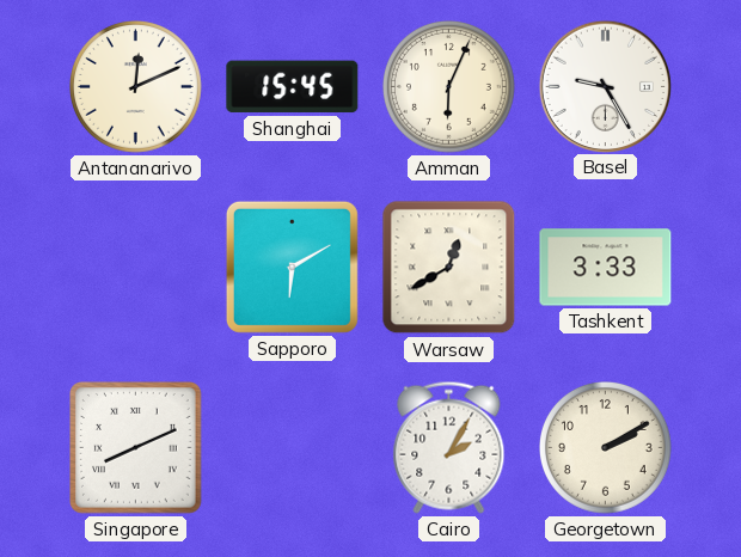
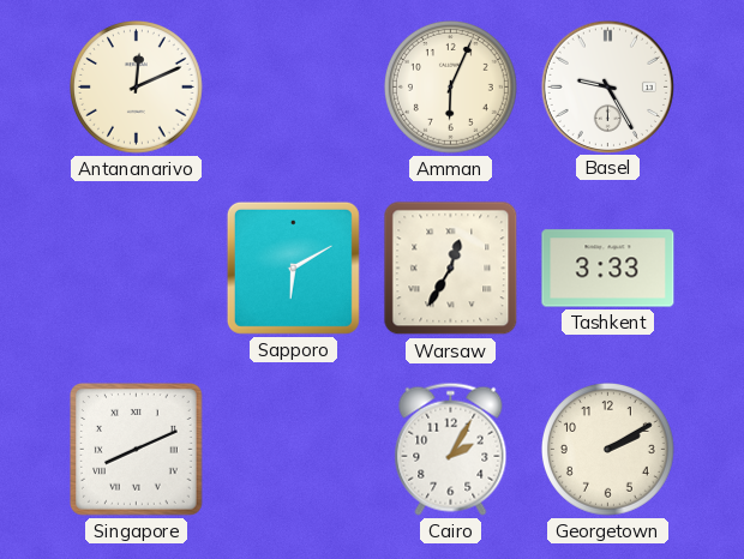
Shanghai: 15:45 -> none (293, 87)
Warsaw: 12:40 -> 12:35 (451, 269)
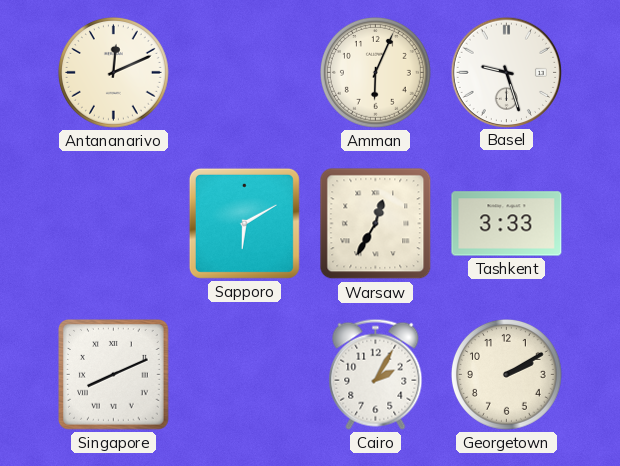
Basel: 9:25 -> 9:27 (506, 72)
